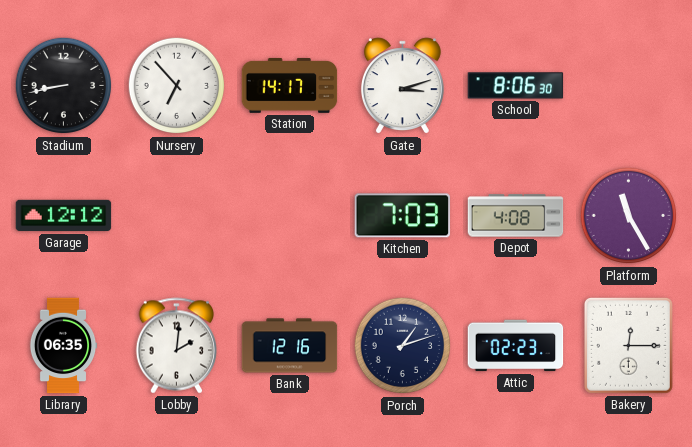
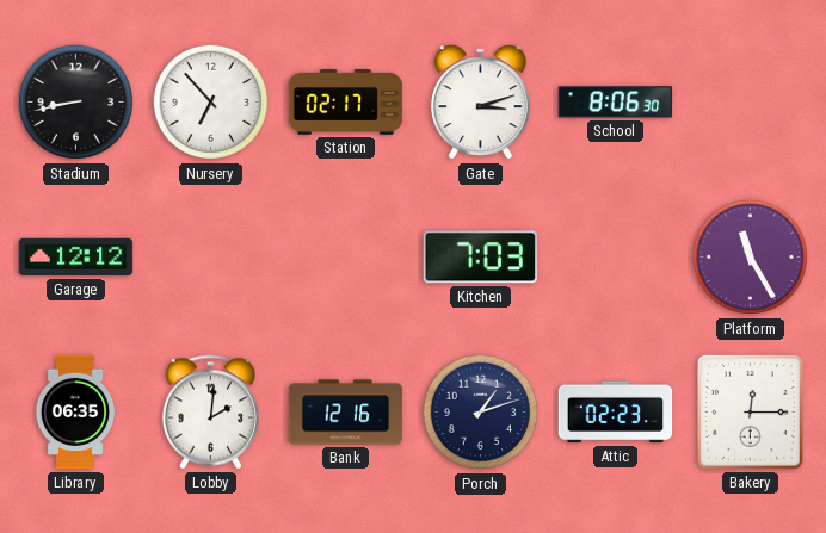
Station: 14:17 -> 02:17 (346, 101)
Depot: 4:08 -> none (516, 216)
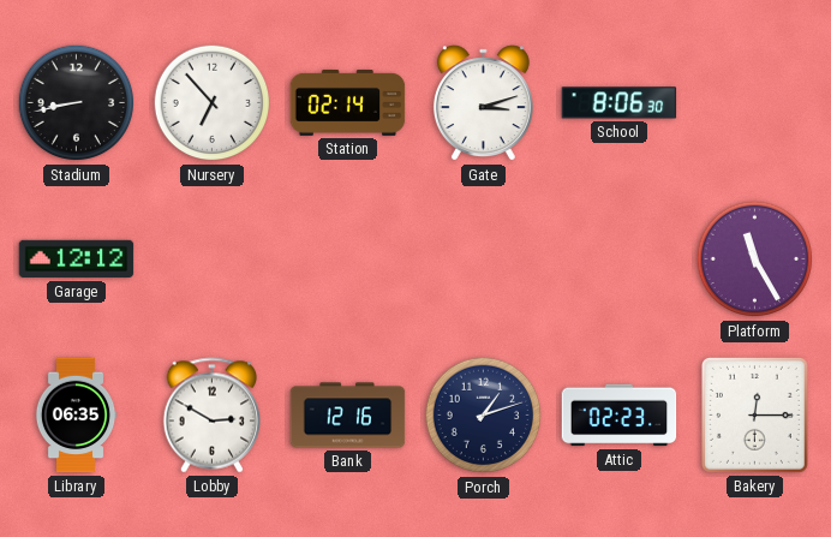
Station: 02:17 -> 02:14 (348, 102)
Kitchen: 7:03 -> none (481, 258)
Lobby: 2:01 -> 2:50 (213, 416)
